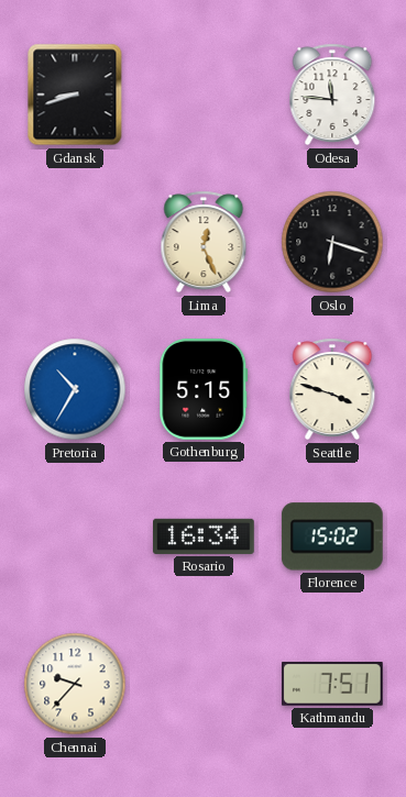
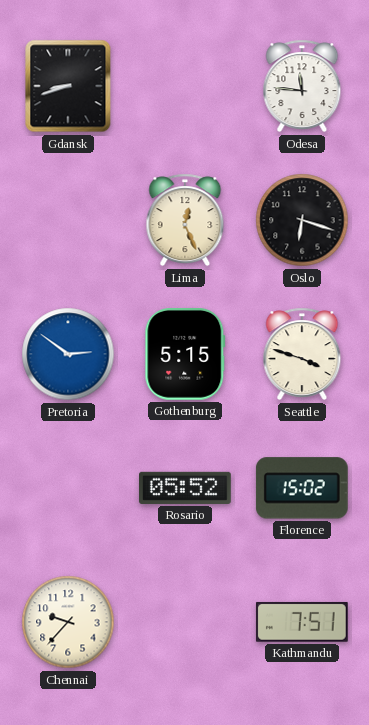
Pretoria: 10:35 -> 2:51 (68, 354)
Rosario: 16:34 -> 05:52 (186, 488)
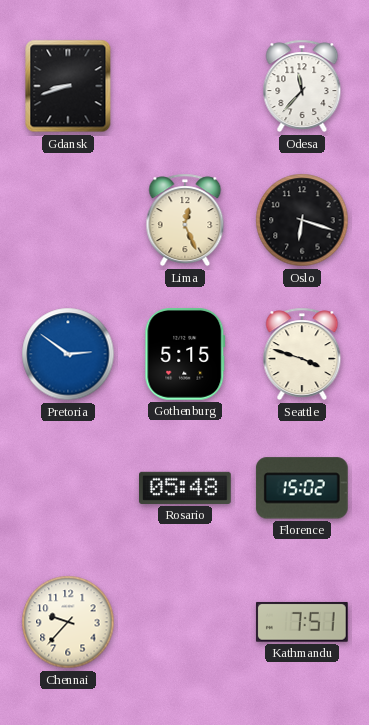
Odesa: 11:46 -> 11:37 (302, 86)
Rosario: 05:52 -> 05:48 (186, 488)
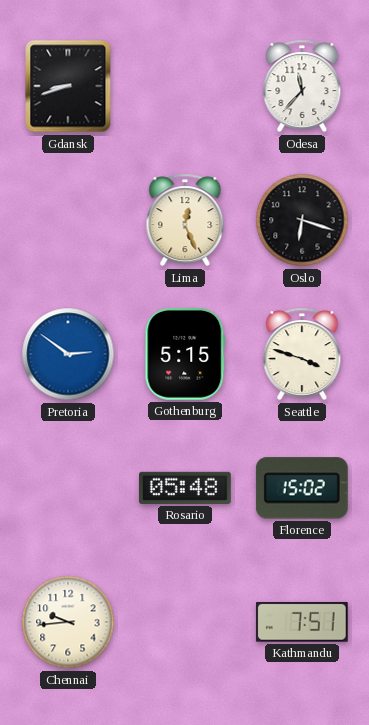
Chennai: 9:37 -> 9:44 (68, 622)
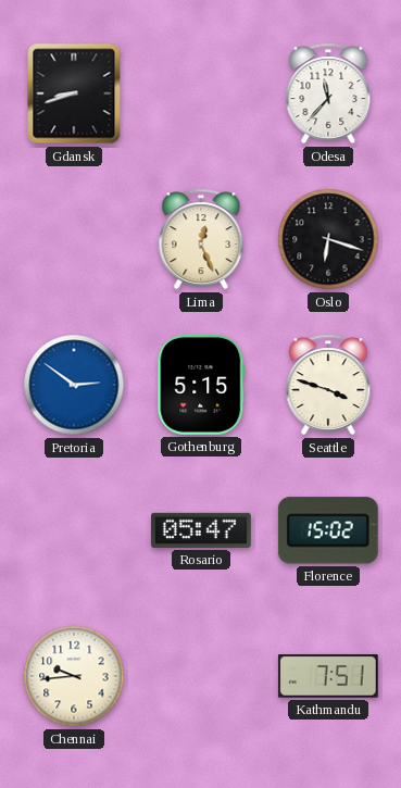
Rosario: 05:48 -> 05:47 (202, 530)
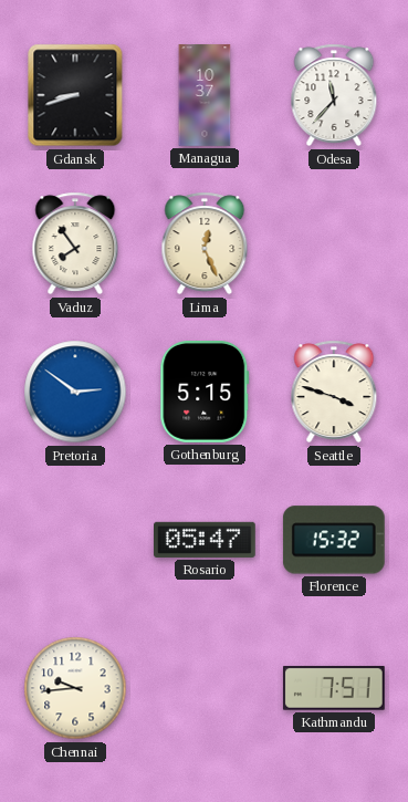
Managua: none -> 10:37 (205, 95)
Vaduz: none -> 7:54 (75, 243)
Oslo: 6:18 -> none (328, 239)
Florence: 15:02 -> 15:32 (334, 540)
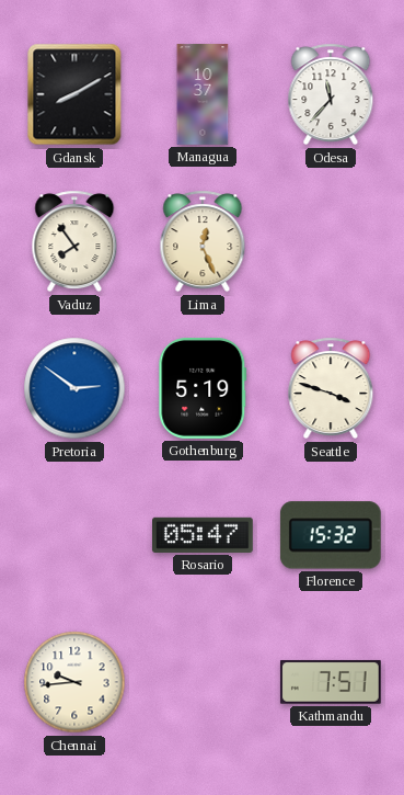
Gdansk: 8:42 -> 8:10 (74, 94)
Gothenburg: 5:15 -> 5:19 (203, 389)
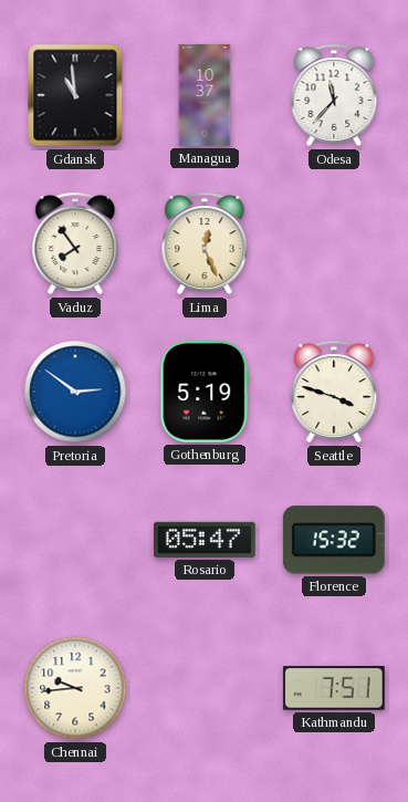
Gdansk: 8:10 -> 10:59 (75, 95)
